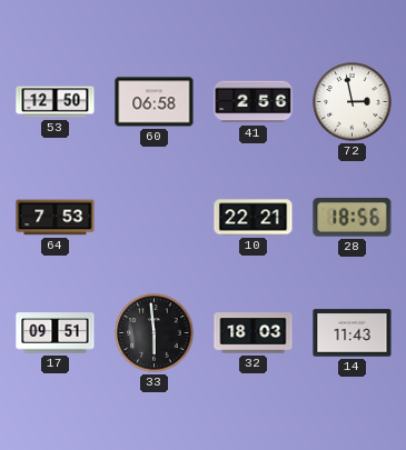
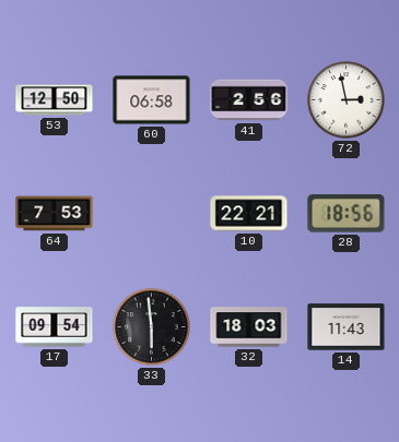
17: 09:51 -> 09:54 (55, 327)
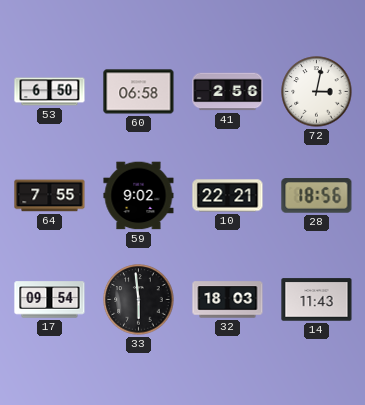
53: 12:50 -> 6:50 (50, 92)
72: 2:58 -> 3:02 (317, 92)
64: 7:53 -> 7:55 (50, 196)
59: none -> 9:02 (139, 196)
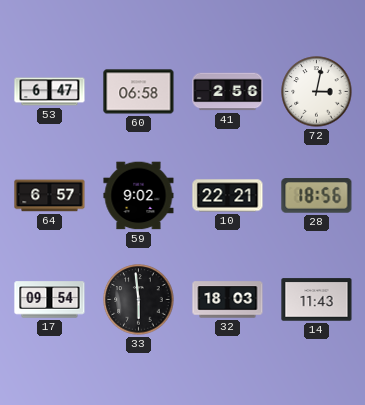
53: 6:50 -> 6:47 (50, 92)
64: 7:55 -> 6:57 (50, 196)
